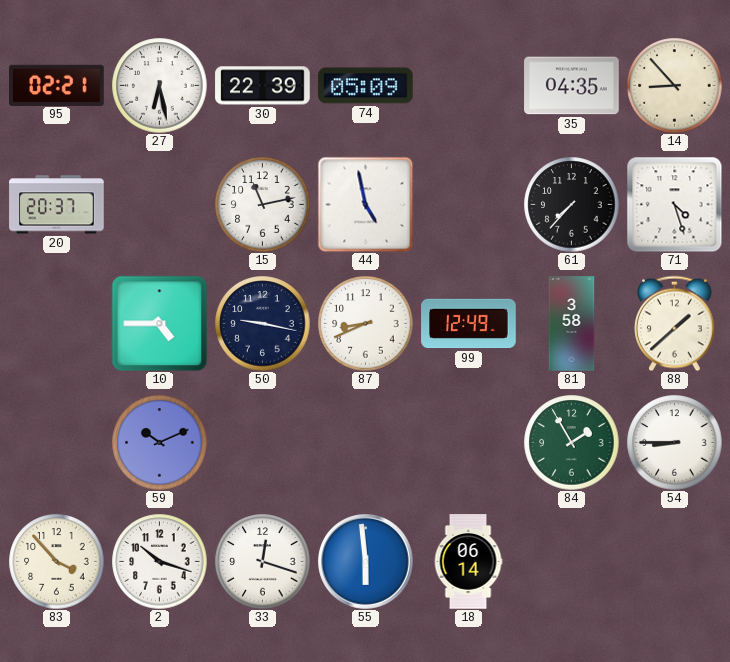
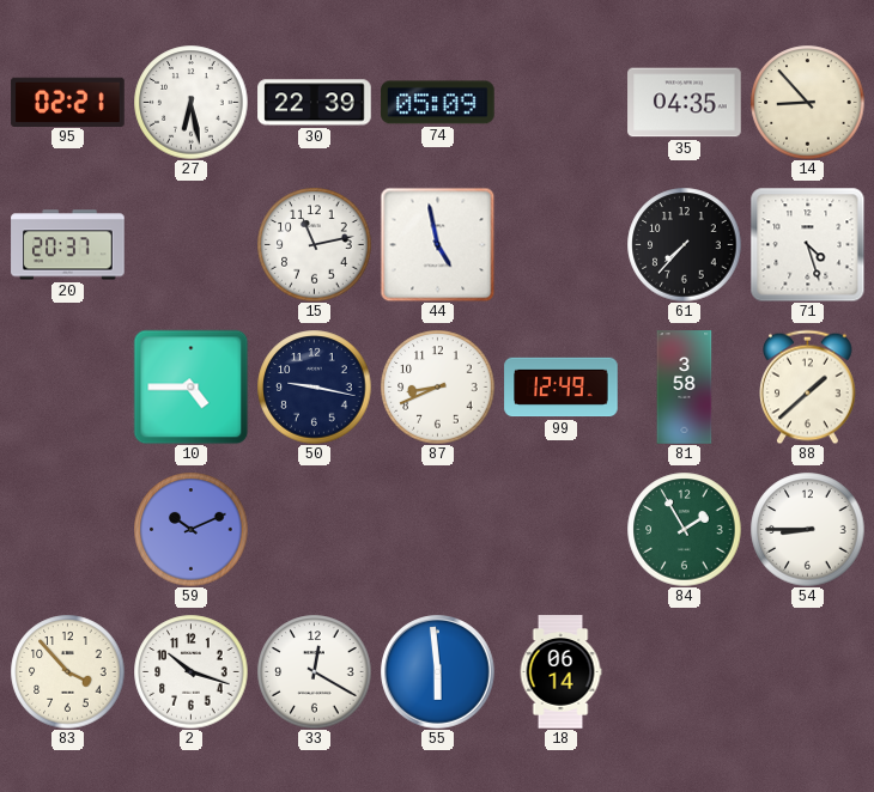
33: 12:18 -> 12:20 (314, 671)
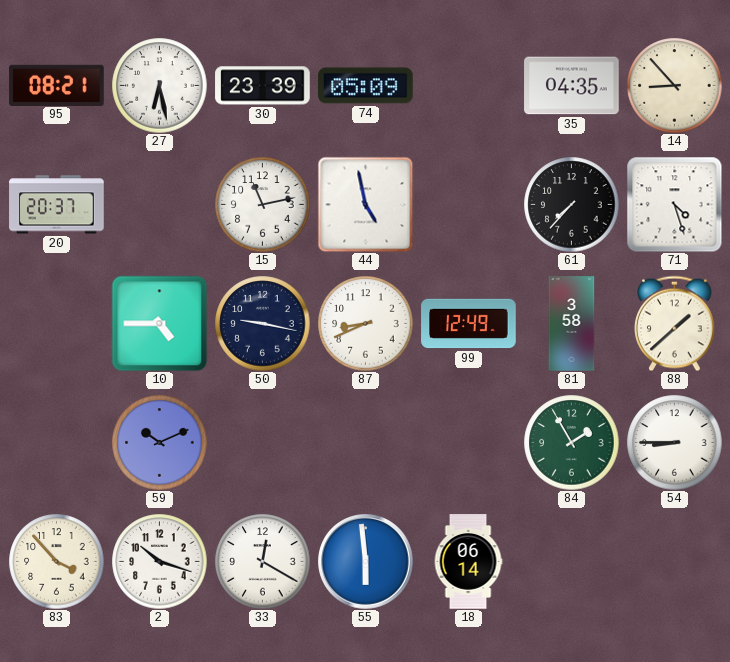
95: 02:21 -> 08:21 (57, 85)
30: 22:39 -> 23:39 (263, 86)
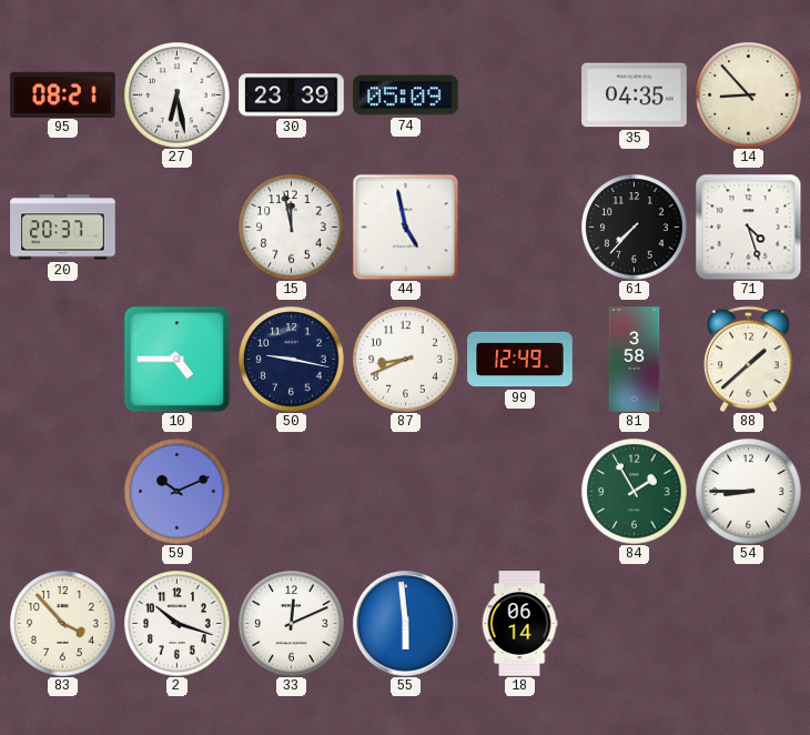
15: 11:13 -> 11:58 (291, 226)
33: 12:20 -> 12:11 (291, 623)
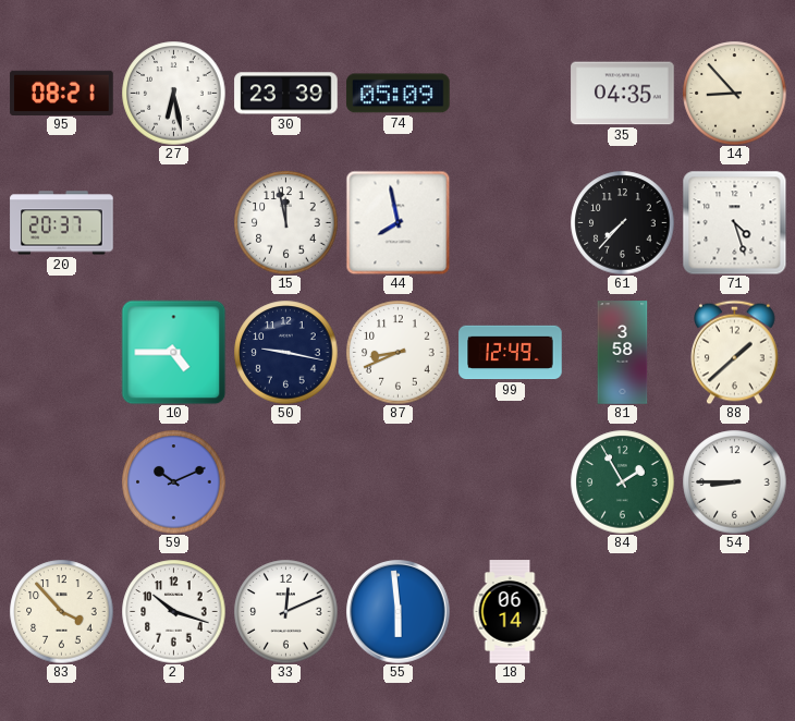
44: 4:58 -> 7:58 (397, 222)
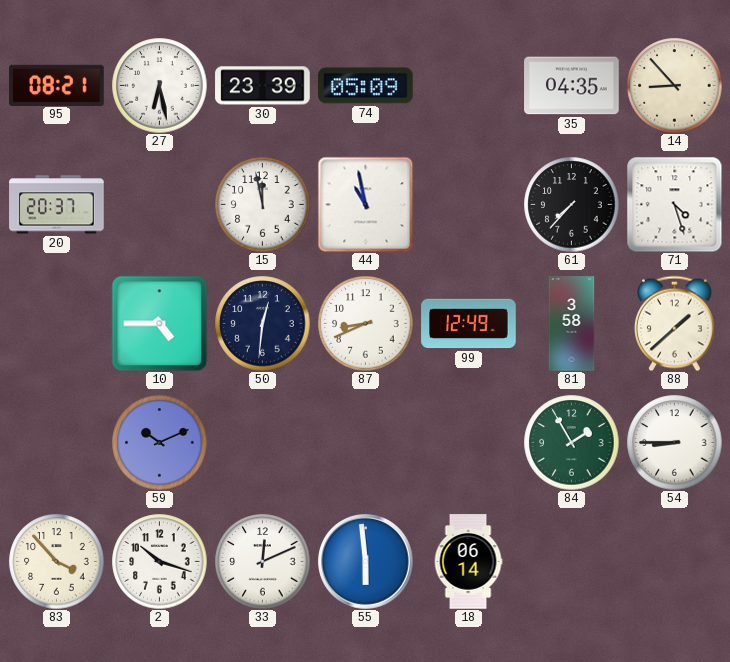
44: 7:58 -> 10:58 (365, 204)
50: 9:17 -> 12:31 (262, 323)
